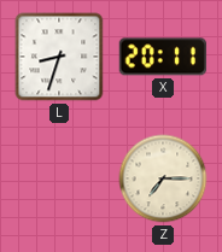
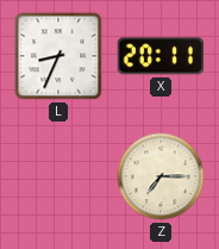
L: 8:33 -> 8:34 (58, 56)
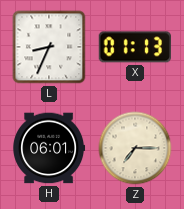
X: 20:11 -> 01:13 (135, 47)
H: none -> 06:01 (49, 148)
